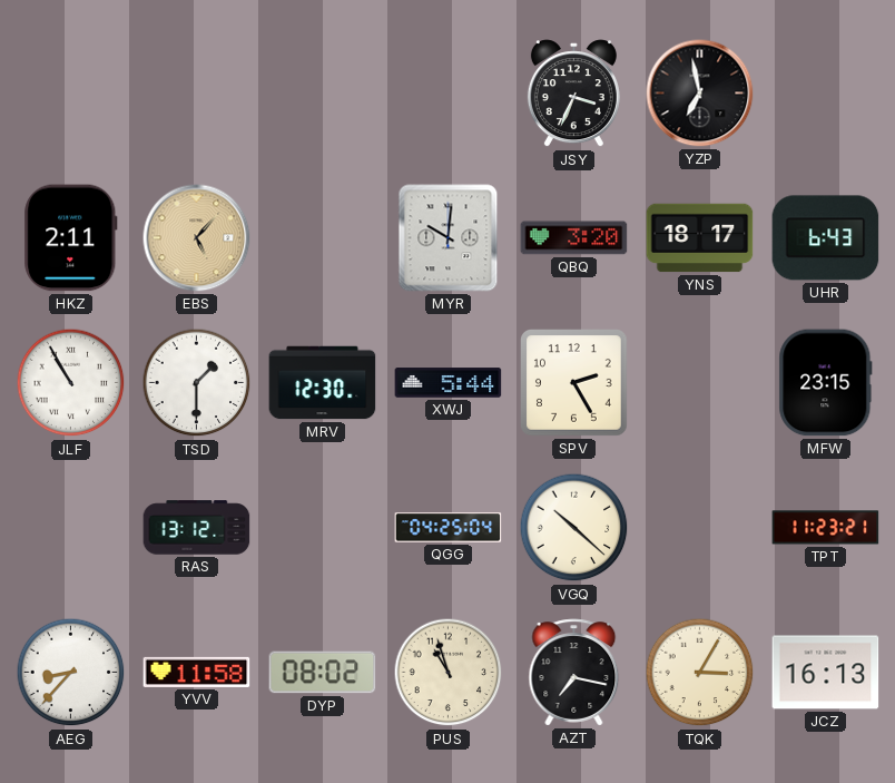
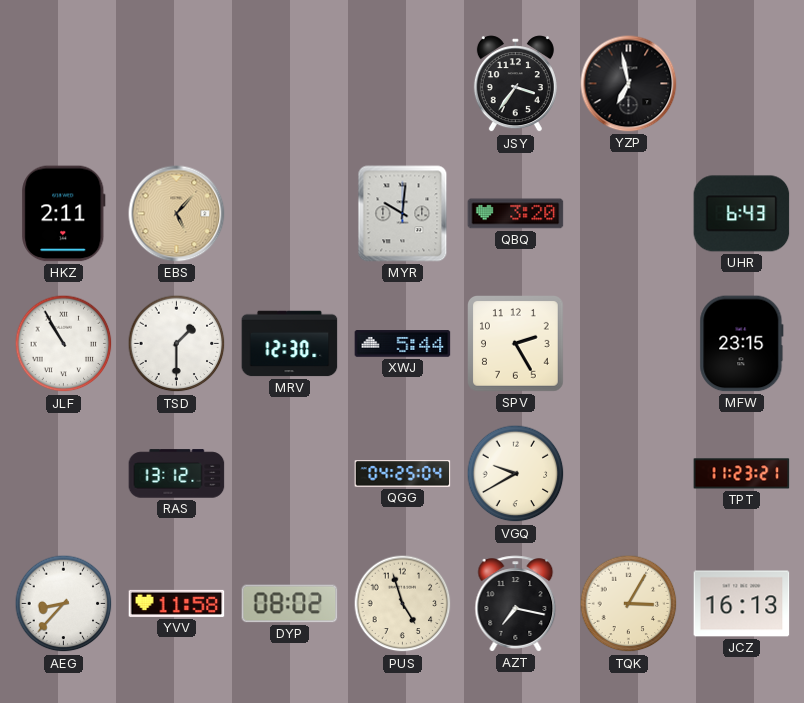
JSY: 3:34 -> 3:36 (515, 84)
YNS: 18:17 -> none (700, 238)
VGQ: 10:22 -> 9:40 (516, 474)
PUS: 10:57 -> 4:57 (403, 604)
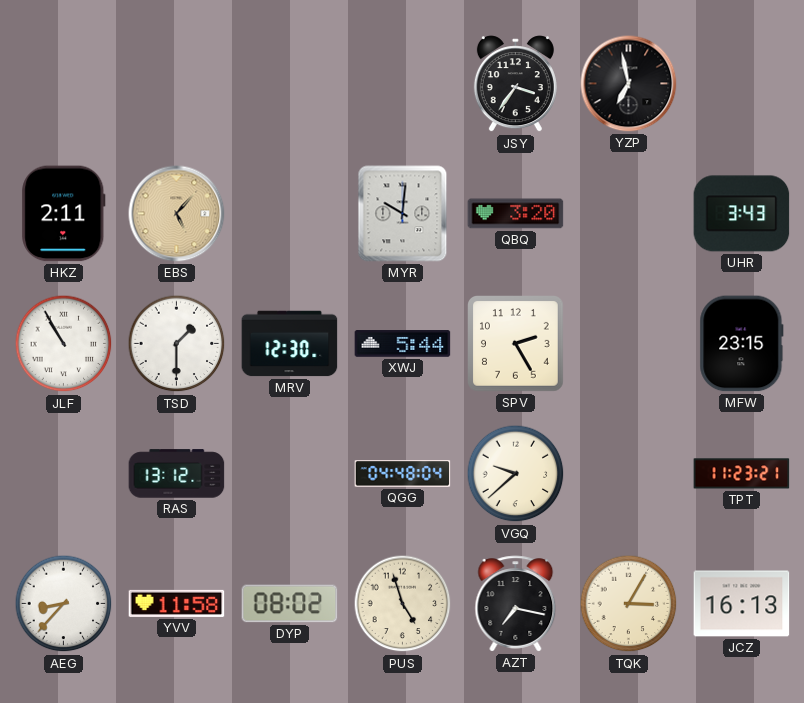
UHR: 6:43 -> 3:43 (742, 214)
QGG: 04:25 -> 04:48 (403, 474)
VGQ: 9:40 -> 9:38 (516, 474)
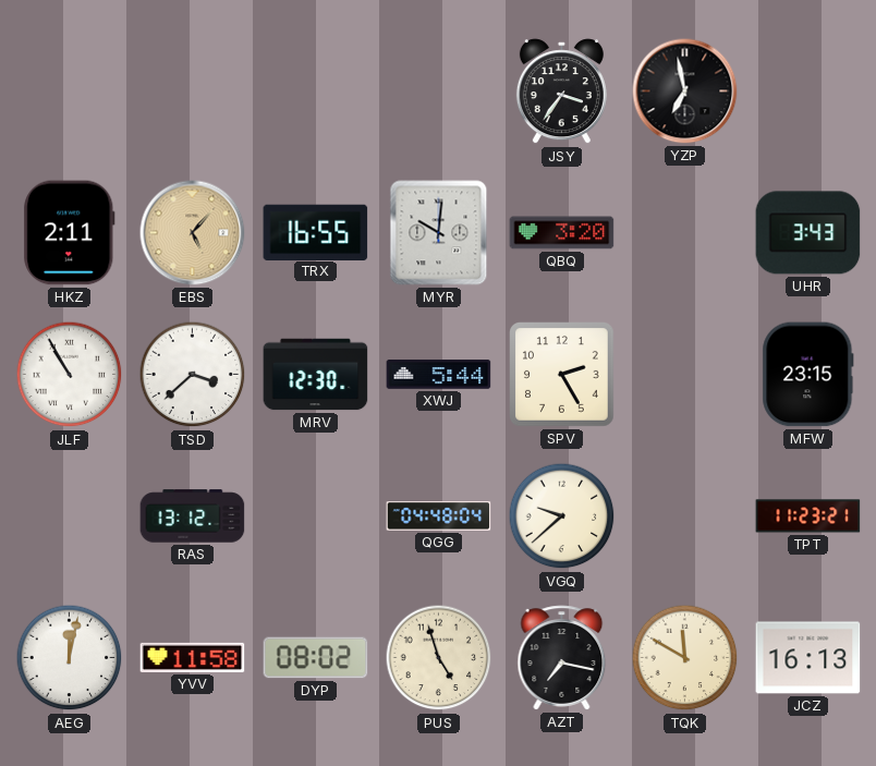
TRX: none -> 16:55 (316, 232)
TSD: 1:30 -> 3:38 (193, 375)
AEG: 8:37 -> 12:02 (70, 658)
TQK: 3:05 -> 11:50 (685, 658)
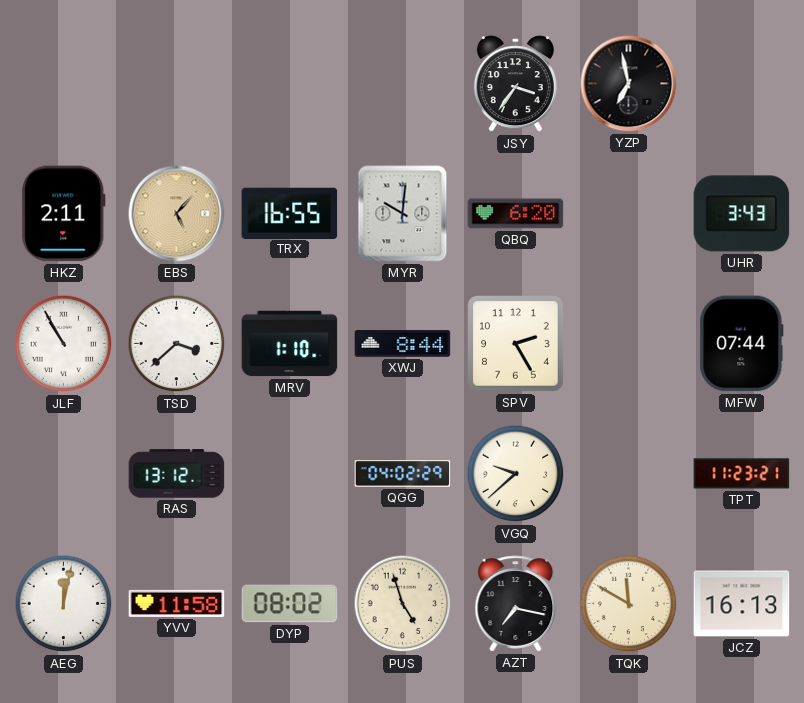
QBQ: 3:20 -> 6:20 (516, 214)
MRV: 12:30 -> 1:10 (290, 344)
XWJ: 5:44 -> 8:44 (403, 344)
MFW: 23:15 -> 07:44 (742, 344)
QGG: 04:48 -> 04:02 (403, 474)
